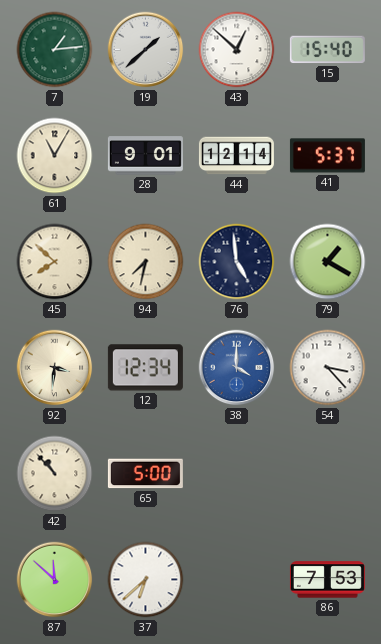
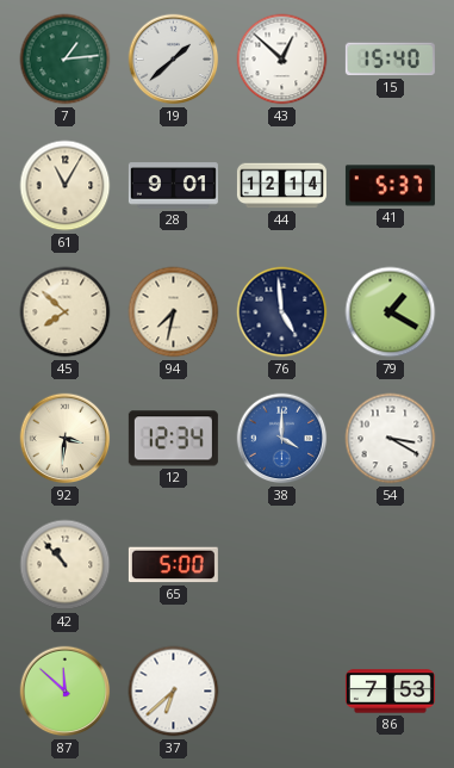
54: 3:23 -> 3:20 (391, 439)
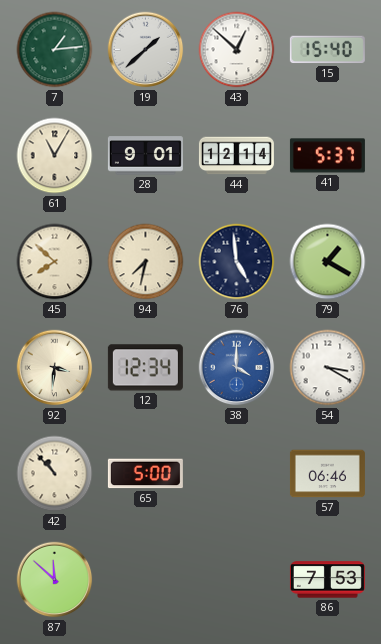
57: none -> 06:46 (327, 474)
37: 6:38 -> none (174, 692)
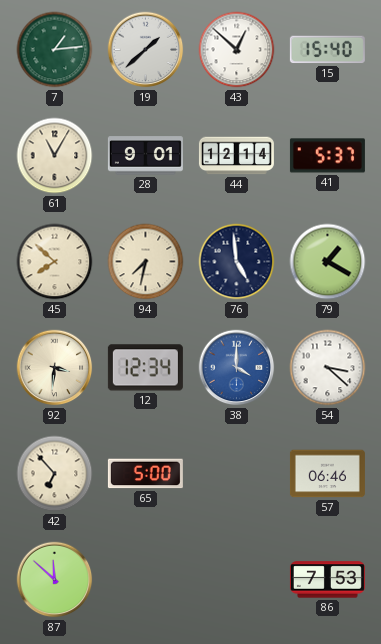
54: 3:20 -> 3:22 (328, 368)
42: 10:53 -> 6:53 (55, 474)
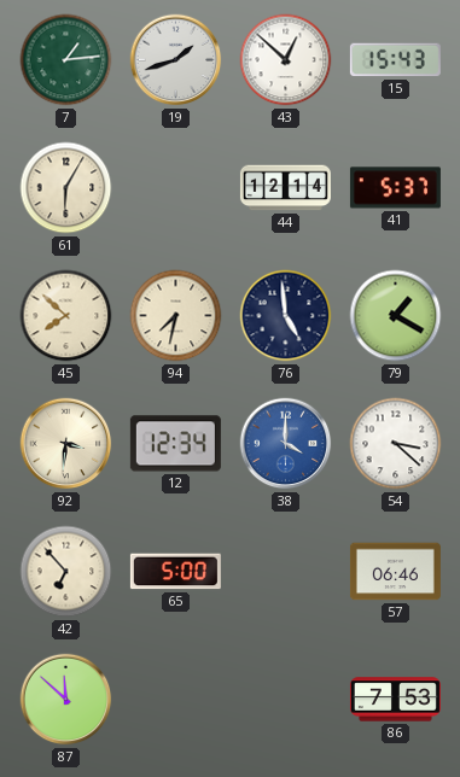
19: 1:38 -> 1:42 (176, 60)
15: 15:40 -> 15:43 (395, 60)
61: 11:05 -> 6:05 (66, 188)
28: 9:01 -> none (145, 156)
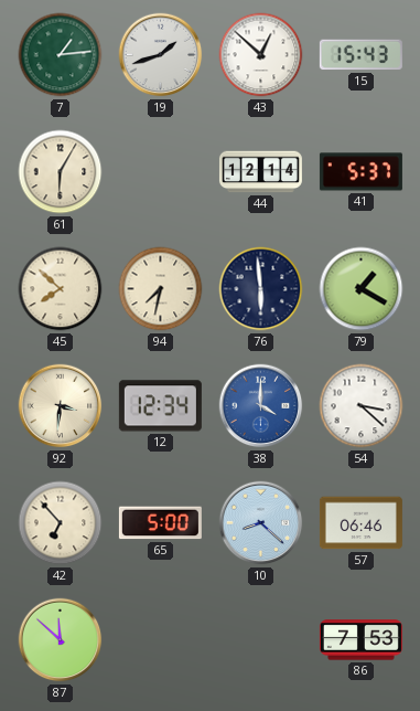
76: 4:59 -> 5:59 (261, 289)
10: none -> 8:22 (261, 523)
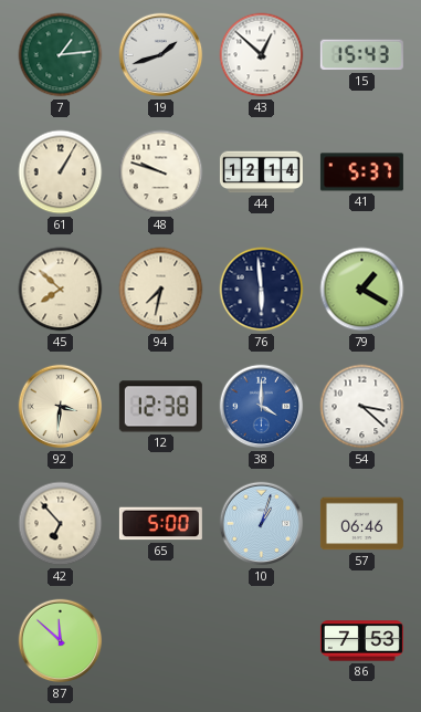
61: 6:05 -> 1:05 (61, 172)
48: none -> 9:48 (161, 172)
12: 12:34 -> 12:38 (160, 407)
10: 8:22 -> 1:03 (262, 524)
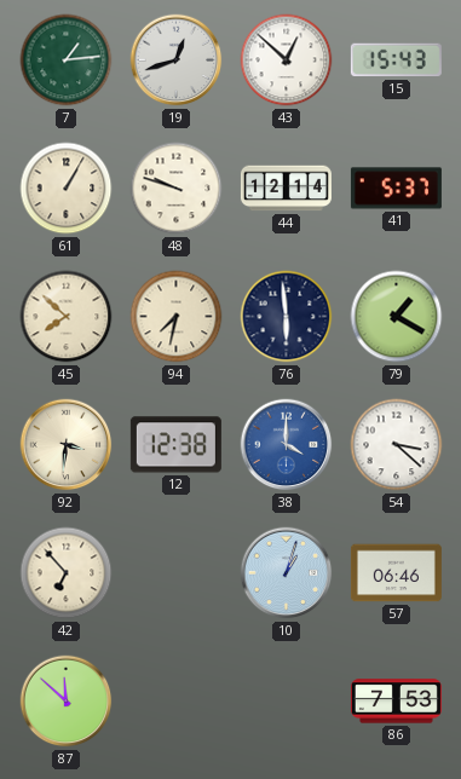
19: 1:42 -> 12:42 (177, 60)
65: 5:00 -> none (160, 524)
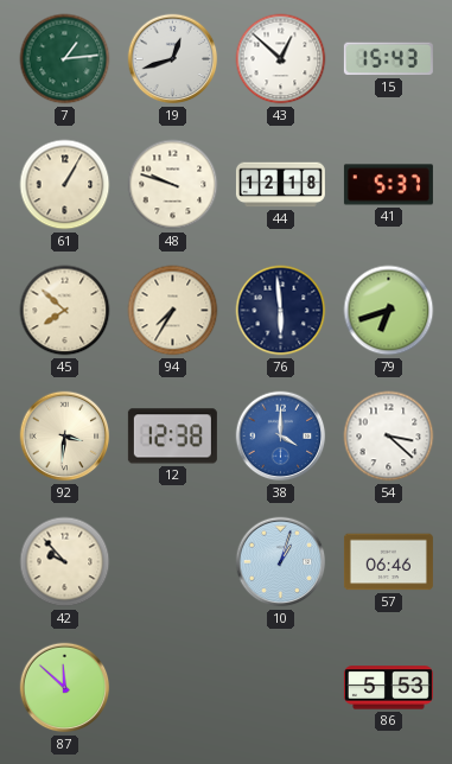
44: 12:14 -> 12:18 (280, 185)
94: 7:32 -> 7:35 (173, 311)
79: 1:20 -> 6:42 (389, 311)
42: 6:53 -> 9:53 (65, 562)
86: 7:53 -> 5:53 (388, 688)
